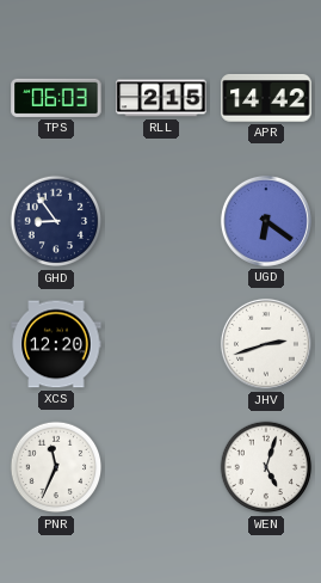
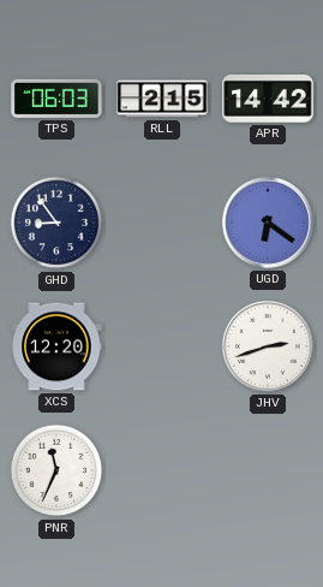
WEN: 5:03 -> none (266, 467)
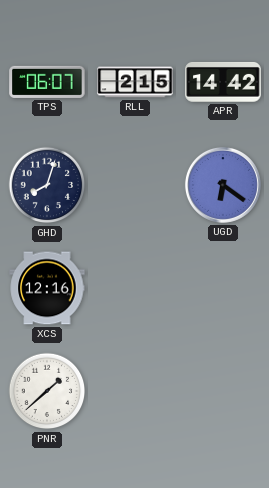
TPS: 06:03 -> 06:07 (47, 82)
GHD: 8:54 -> 8:03 (47, 185)
XCS: 12:20 -> 12:16 (47, 288)
JHV: 2:42 -> none (268, 346)
PNR: 11:34 -> 1:38 (47, 391)
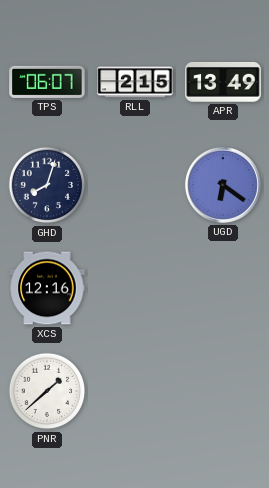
APR: 14:42 -> 13:49 (223, 82)
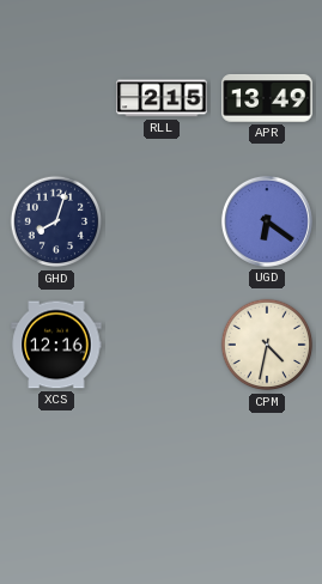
TPS: 06:07 -> none (47, 82)
CPM: none -> 4:32 (267, 345)
PNR: 1:38 -> none (47, 391)
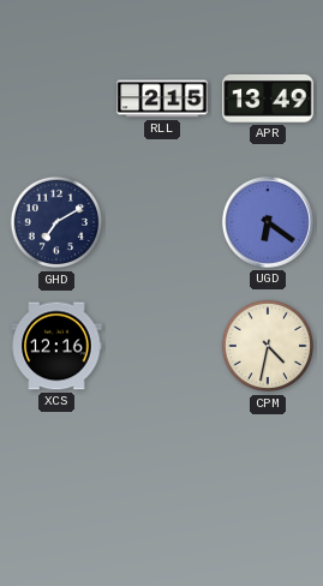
GHD: 8:03 -> 7:10 (56, 222)
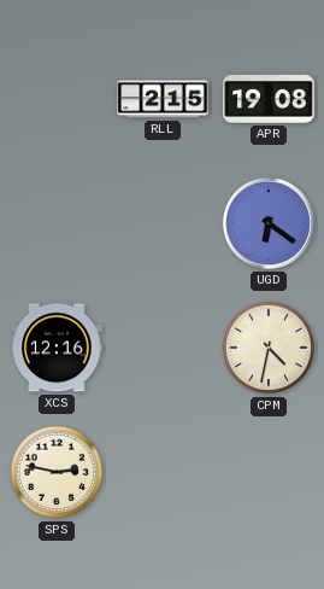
APR: 13:49 -> 19:08 (269, 99)
GHD: 7:10 -> none (56, 222)
SPS: none -> 2:47 (57, 472)
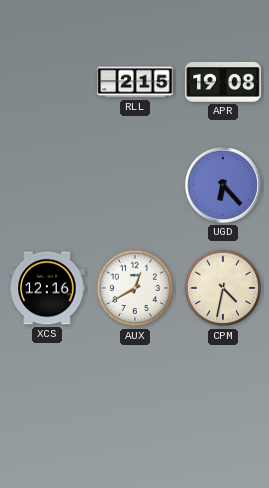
UGD: 6:21 -> 6:23 (223, 185)
AUX: none -> 12:40 (135, 288)
SPS: 2:47 -> none (57, 472)
